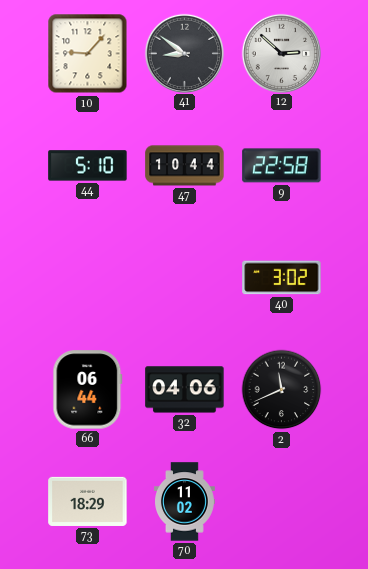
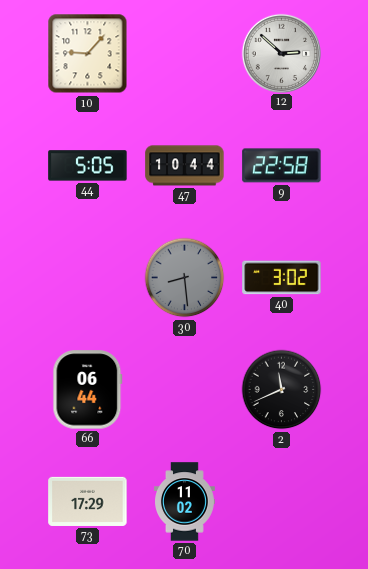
41: 8:51 -> none (184, 53)
44: 5:10 -> 5:05 (88, 166)
30: none -> 8:29 (185, 278)
32: 04:06 -> none (185, 390)
73: 18:29 -> 17:29 (88, 501)
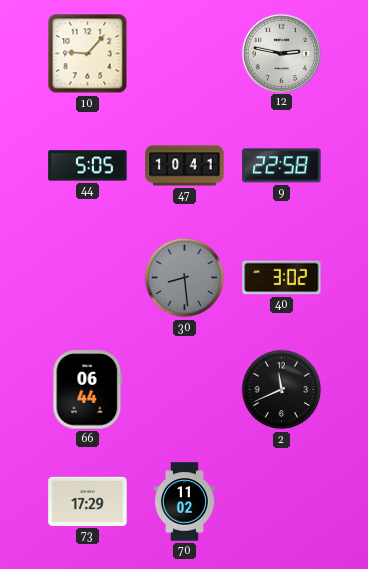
12: 2:52 -> 2:47 (281, 53)
47: 10:44 -> 10:41 (185, 166)
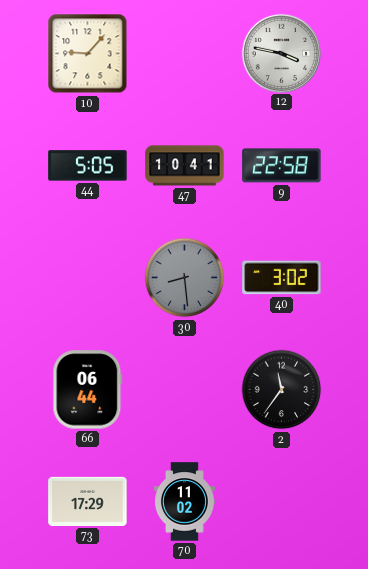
12: 2:47 -> 3:47 (281, 53)
2: 11:41 -> 11:36 (282, 390)
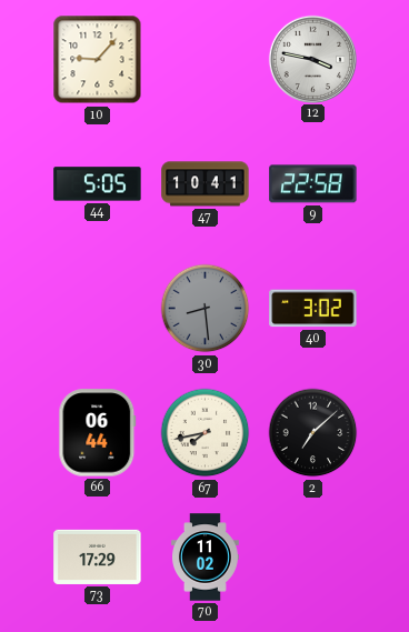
67: none -> 7:43 (206, 433)
2: 11:36 -> 7:08 (313, 433)
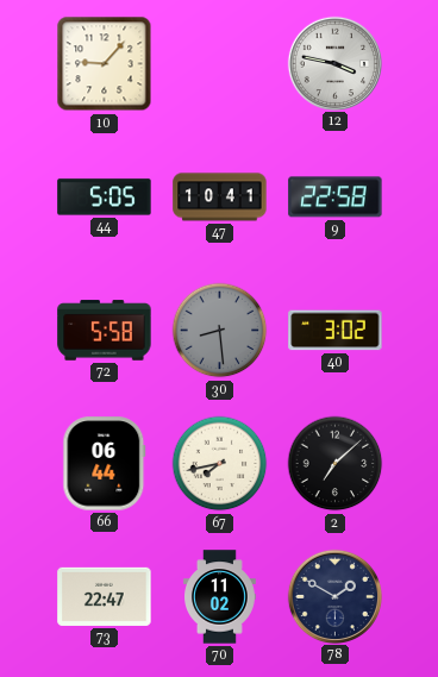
72: none -> 5:58 (105, 331)
73: 17:29 -> 22:47 (105, 596)
78: none -> 1:50 (334, 596)
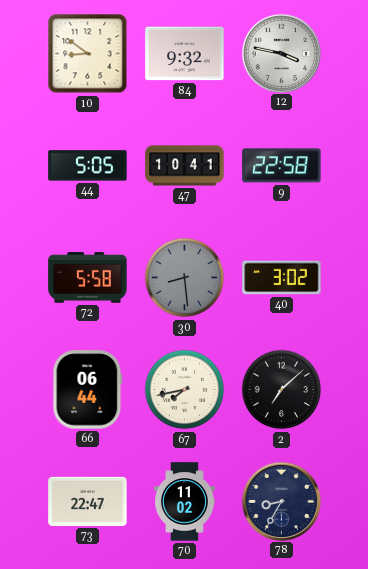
10: 9:07 -> 8:51 (88, 54)
84: none -> 9:32 (185, 54)
78: 1:50 -> 8:35 (281, 501)
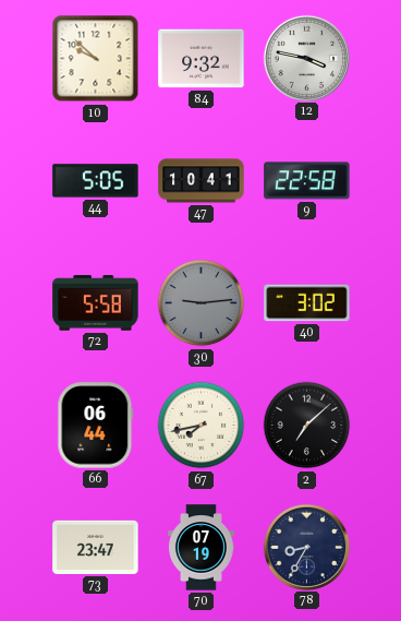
10: 8:51 -> 9:52 (96, 59)
30: 8:29 -> 9:14 (202, 303)
73: 22:47 -> 23:47 (96, 547)
70: 11:02 -> 07:19 (202, 548)
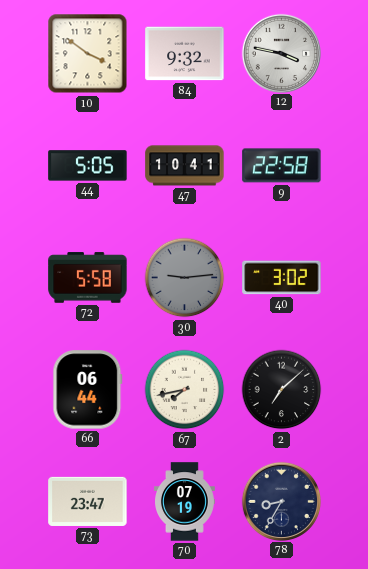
10: 9:52 -> 3:51 (88, 54)
